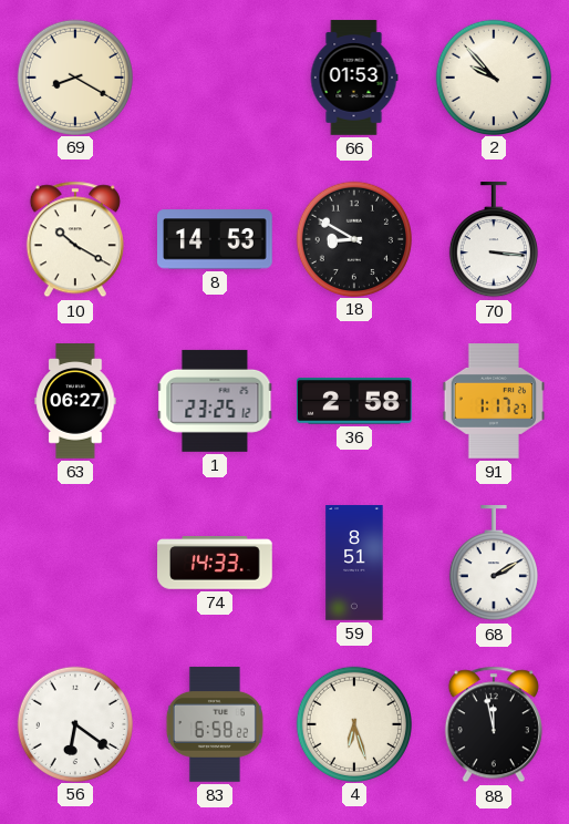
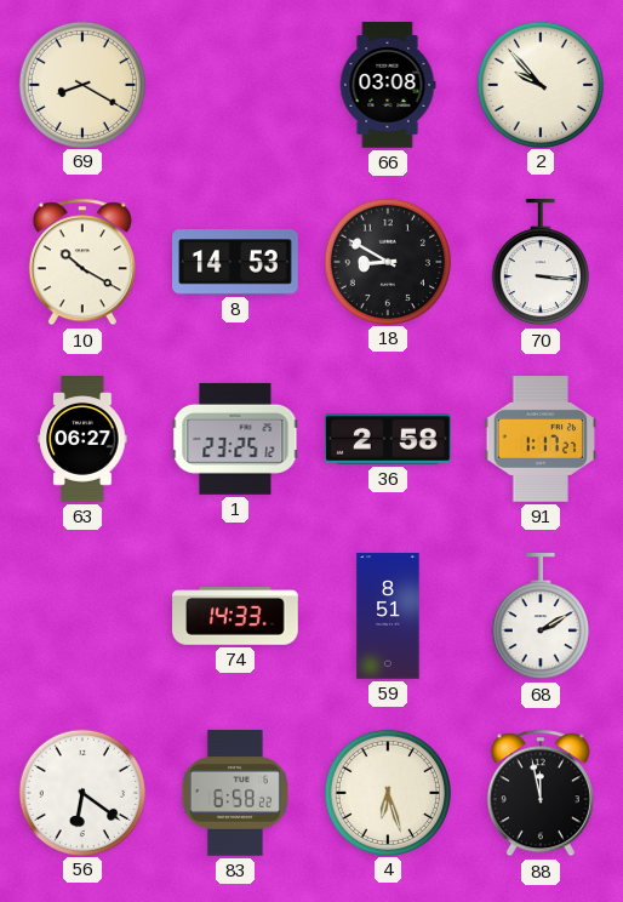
66: 01:53 -> 03:08 (388, 85)
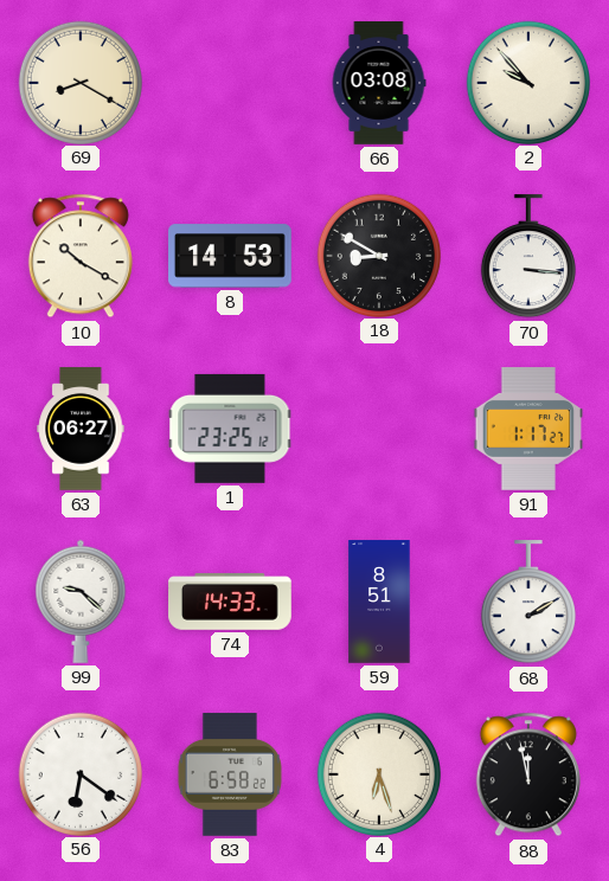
36: 2:58 -> none (389, 439)
99: none -> 9:22 (81, 602)
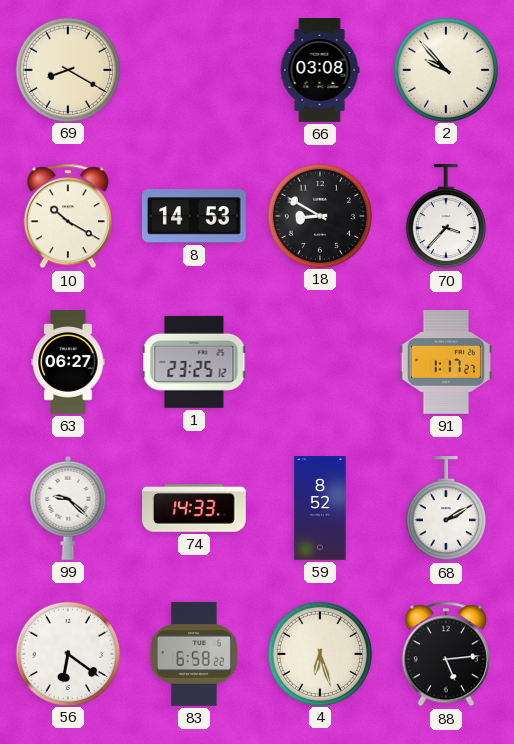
70: 3:16 -> 3:37 (446, 217)
59: 8:51 -> 8:52 (320, 508)
88: 11:58 -> 5:14 (446, 654)
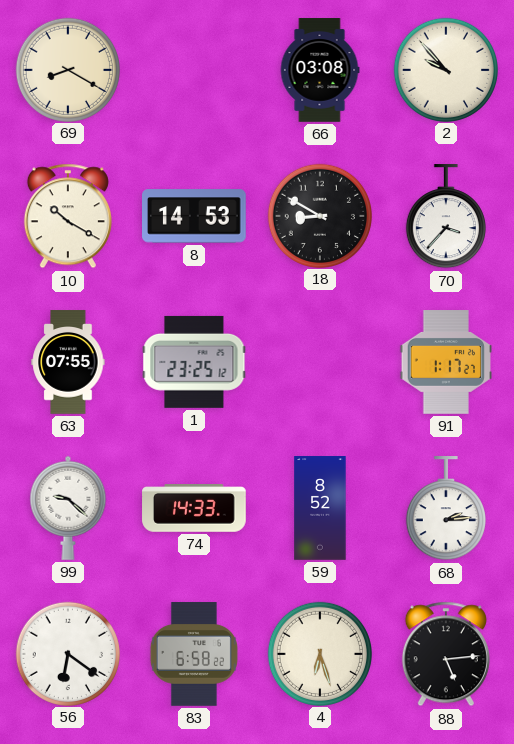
63: 06:27 -> 07:55 (68, 362)
68: 2:10 -> 2:14 (446, 509)
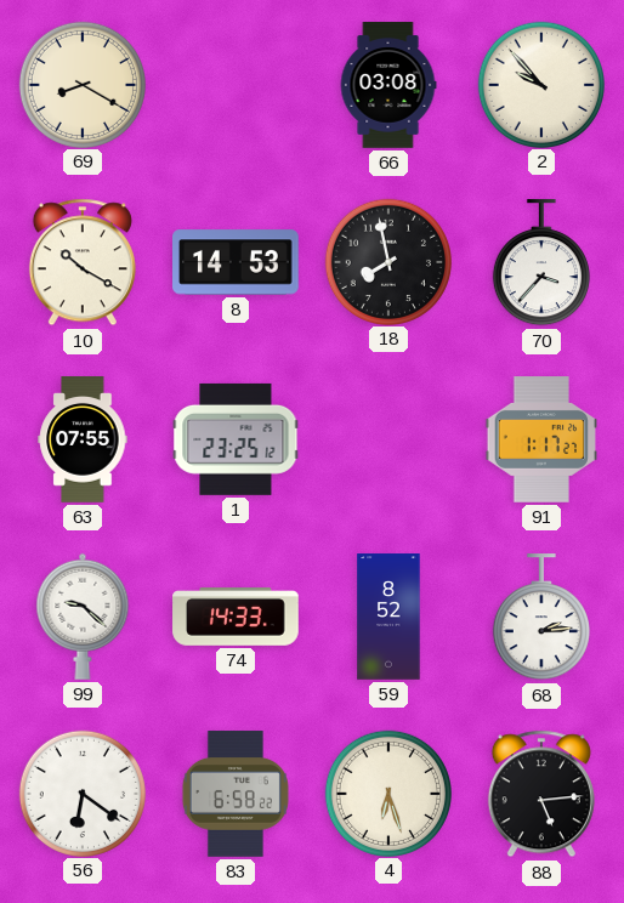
18: 8:50 -> 7:58 (387, 261)
